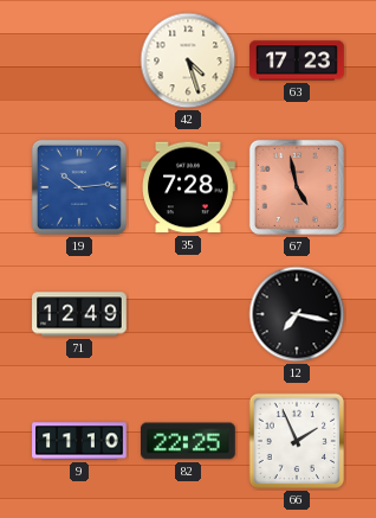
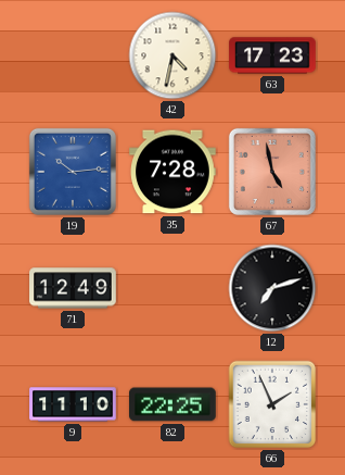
42: 4:27 -> 4:32 (173, 55)
12: 7:17 -> 7:12 (272, 288)
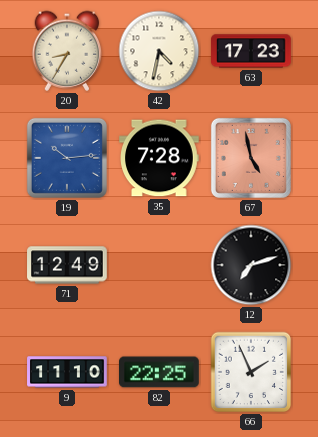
20: none -> 8:35 (67, 51)
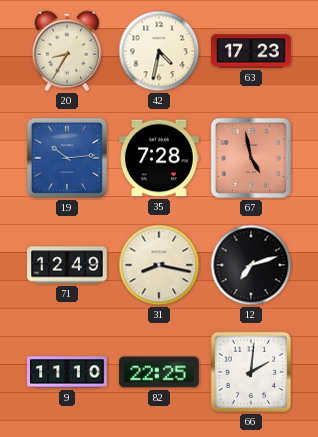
31: none -> 8:17 (159, 265)
66: 1:56 -> 2:01 (251, 372)
